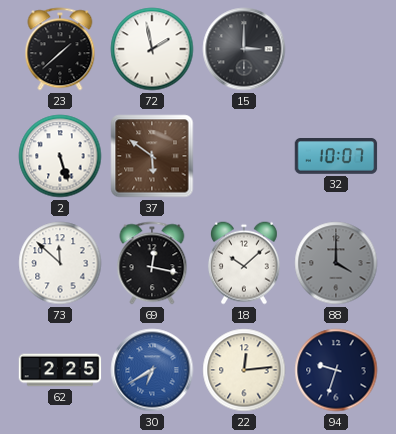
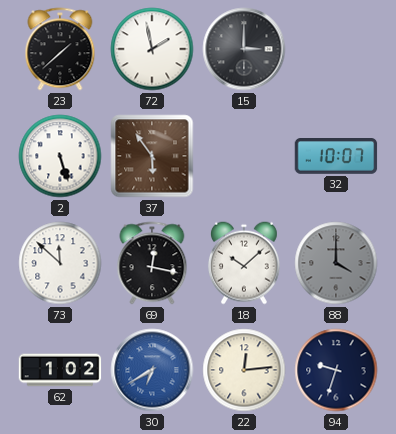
37: 5:51 -> 5:54 (152, 156)
62: 2:25 -> 1:02 (60, 370)
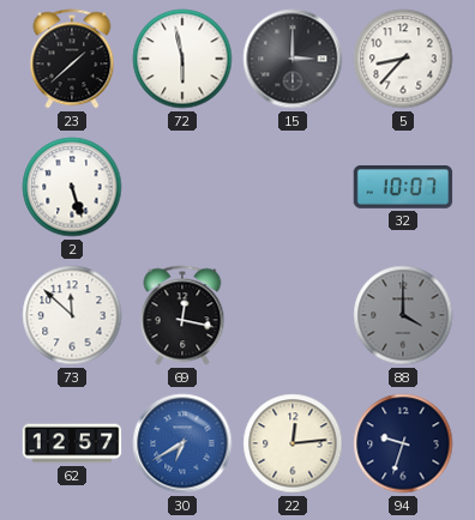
72: 1:58 -> 5:58 (182, 59)
5: none -> 8:37 (403, 59)
37: 5:54 -> none (152, 156)
18: 10:08 -> none (244, 263)
62: 1:02 -> 12:57 (72, 443)
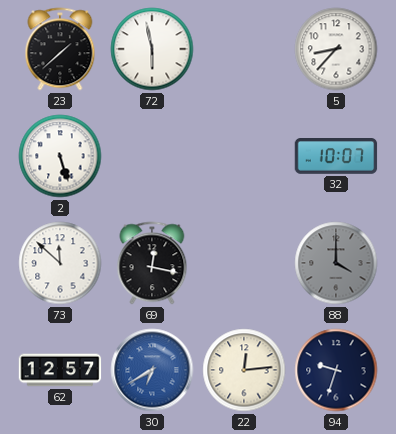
15: 3:00 -> none (293, 59)
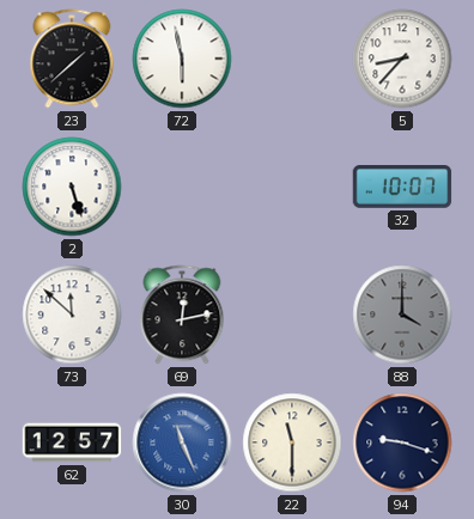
69: 12:17 -> 12:13 (182, 315)
30: 6:40 -> 11:26 (182, 442)
22: 12:14 -> 11:30 (292, 442)
94: 9:33 -> 9:18 (402, 442)
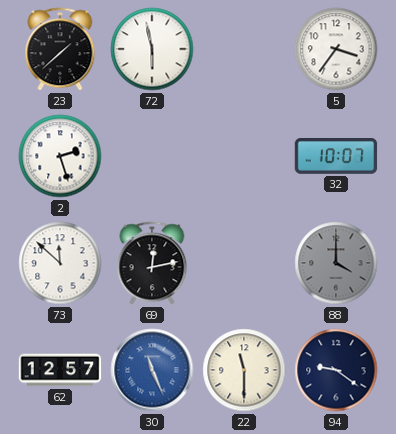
5: 8:37 -> 3:36 (336, 49)
2: 5:27 -> 2:27 (60, 156)
94: 9:18 -> 9:21 (336, 370)
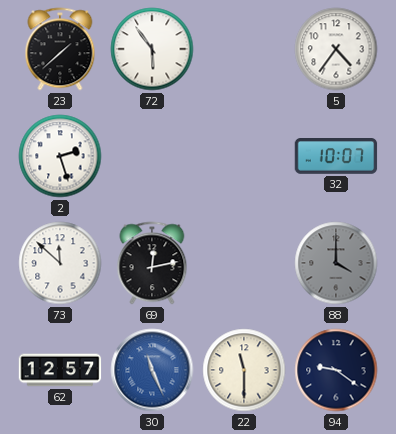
72: 5:58 -> 5:54 (152, 49)
5: 3:36 -> 4:36 (336, 49)
